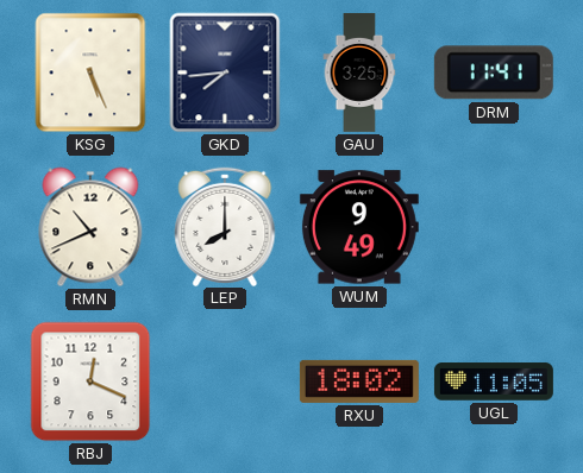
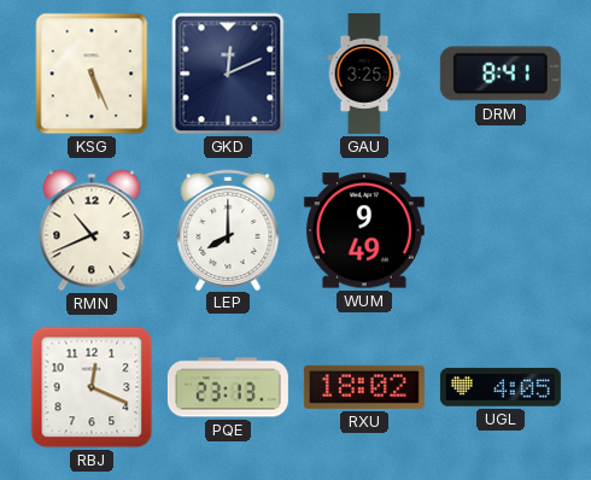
GKD: 7:44 -> 12:11 (228, 74)
DRM: 11:41 -> 8:41 (501, 74)
PQE: none -> 23:13 (228, 387)
UGL: 11:05 -> 4:05 (501, 387)
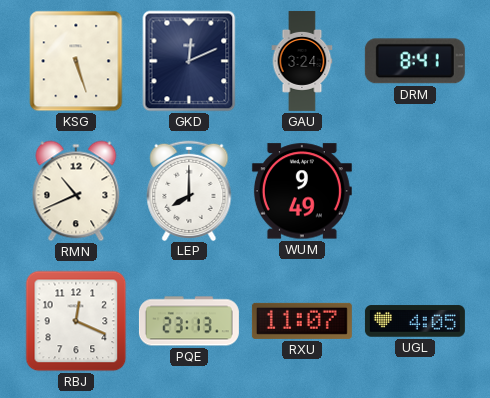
KSG: 5:26 -> 5:27 (76, 61)
GAU: 3:25 -> 3:24 (302, 61)
RXU: 18:02 -> 11:07 (302, 321)
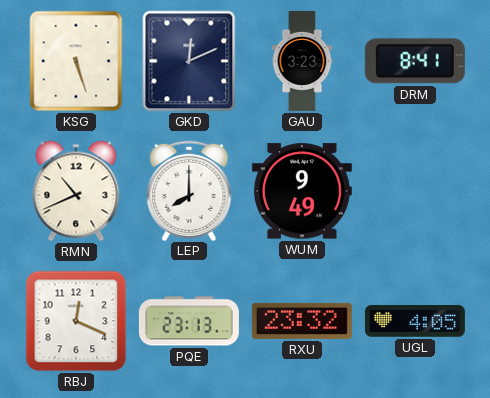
GAU: 3:24 -> 3:23 (302, 61)
RXU: 11:07 -> 23:32 (302, 321)
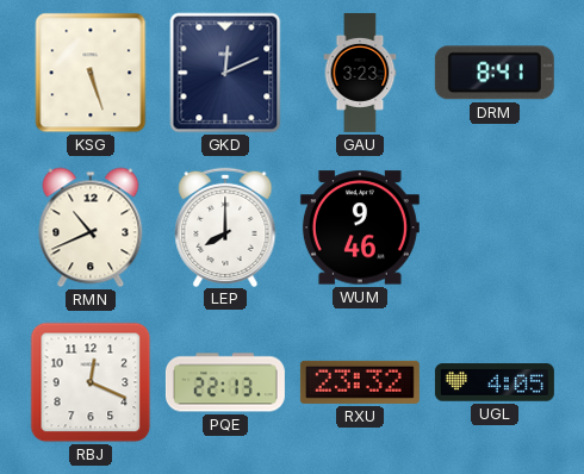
WUM: 9:49 -> 9:46 (360, 227)
PQE: 23:13 -> 22:13 (225, 382)
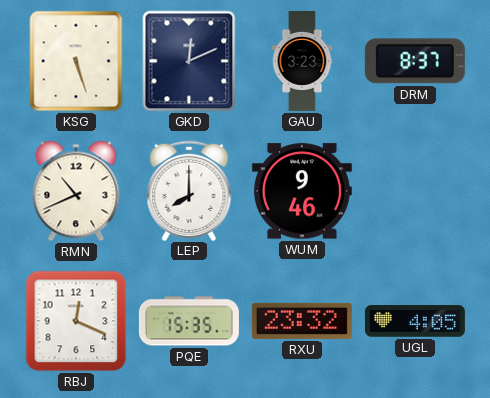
DRM: 8:41 -> 8:37 (415, 61)
PQE: 22:13 -> 15:35 (189, 321)
